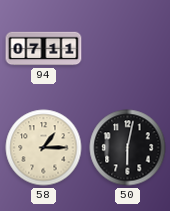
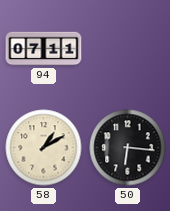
58: 1:15 -> 1:10 (44, 148)
50: 6:02 -> 6:16 (128, 148)
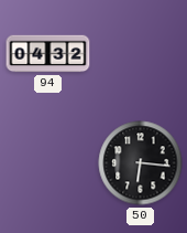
94: 07:11 -> 04:32 (48, 54)
58: 1:10 -> none (44, 148)
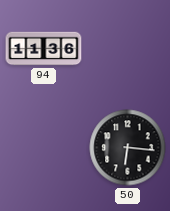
94: 04:32 -> 11:36 (44, 49)
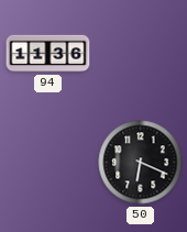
50: 6:16 -> 6:19 (141, 163)
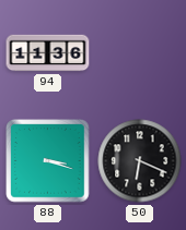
88: none -> 3:18 (48, 161)
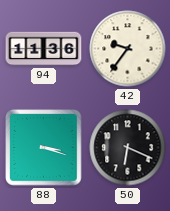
42: none -> 9:36 (128, 49)
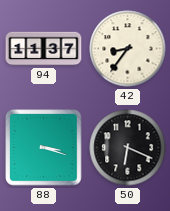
94: 11:36 -> 11:37 (44, 49)
42: 9:36 -> 8:36 (128, 49)
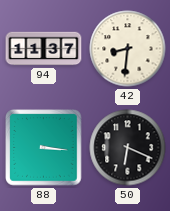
42: 8:36 -> 8:31 (128, 49)
88: 3:18 -> 3:16 (44, 148)
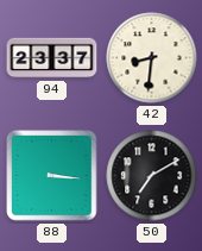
94: 11:37 -> 23:37 (52, 58)
50: 6:19 -> 7:10 (152, 176)
